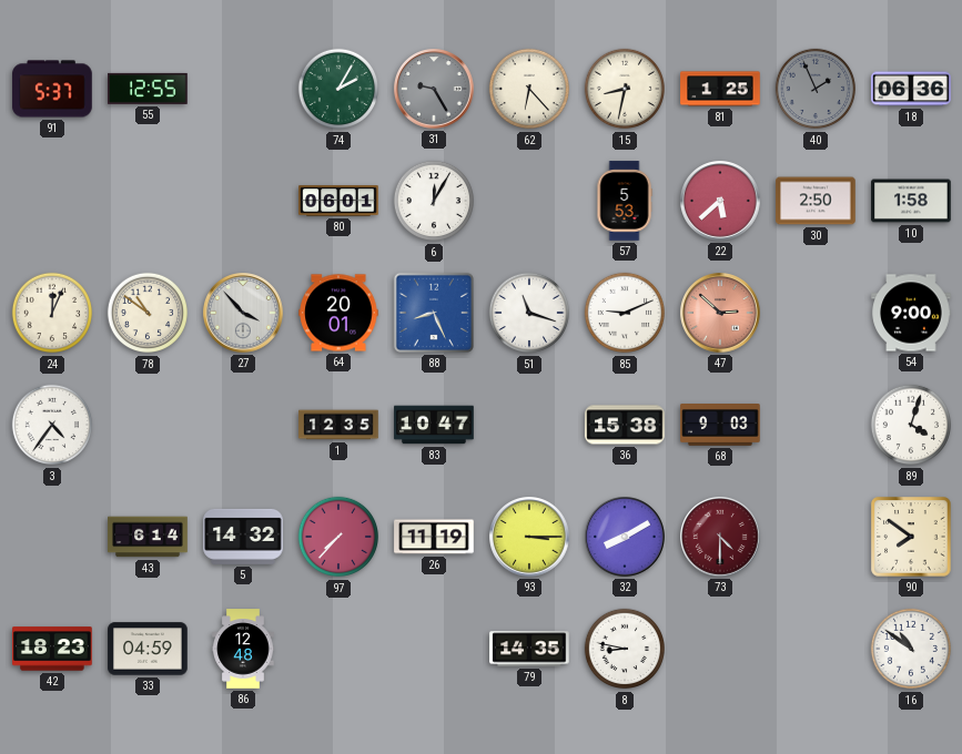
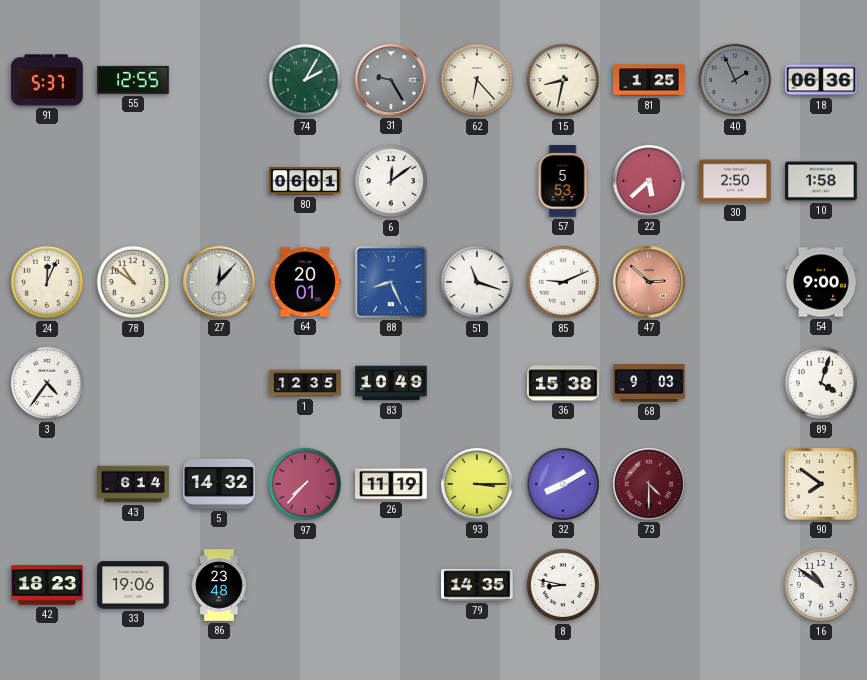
6: 12:05 -> 12:09 (391, 181)
27: 3:53 -> 12:07 (219, 282)
83: 10:47 -> 10:49 (391, 383)
33: 04:59 -> 19:06 (133, 585)
86: 12:48 -> 23:48 (219, 585)
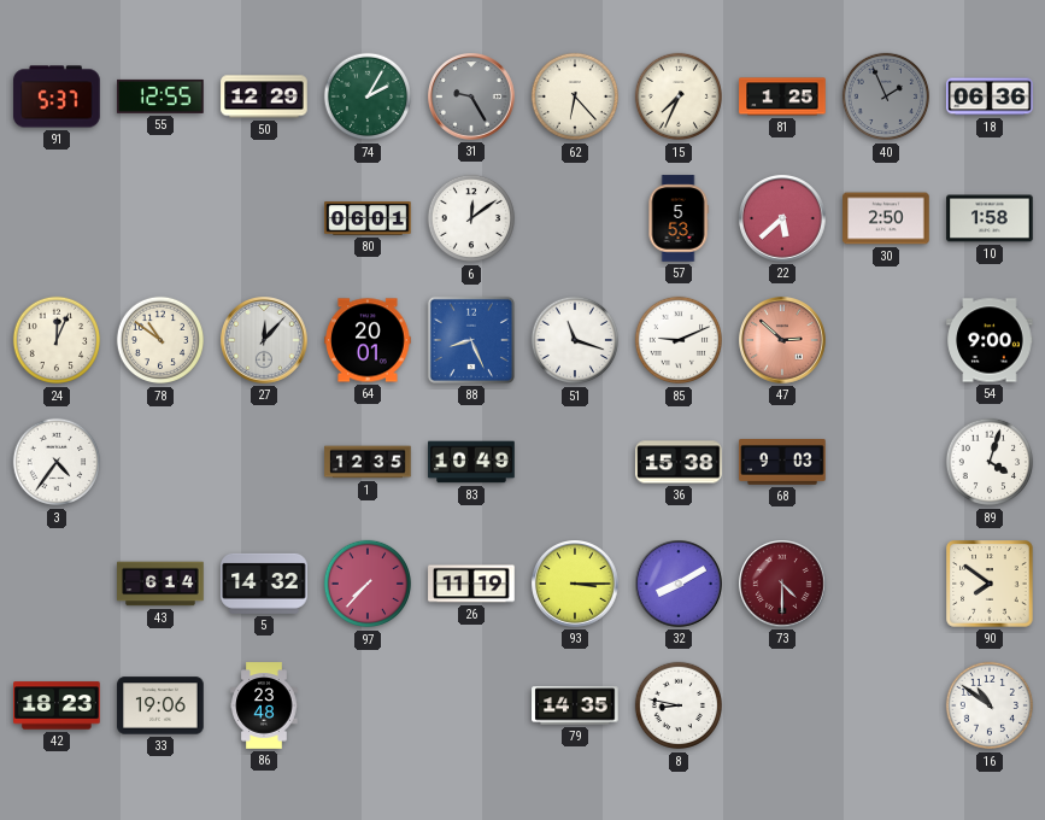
50: none -> 12:29 (264, 96)
15: 8:32 -> 7:34 (679, 96)
